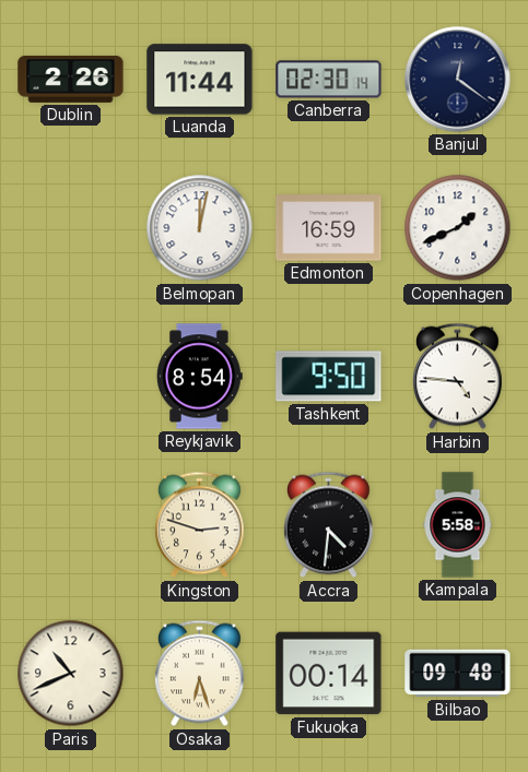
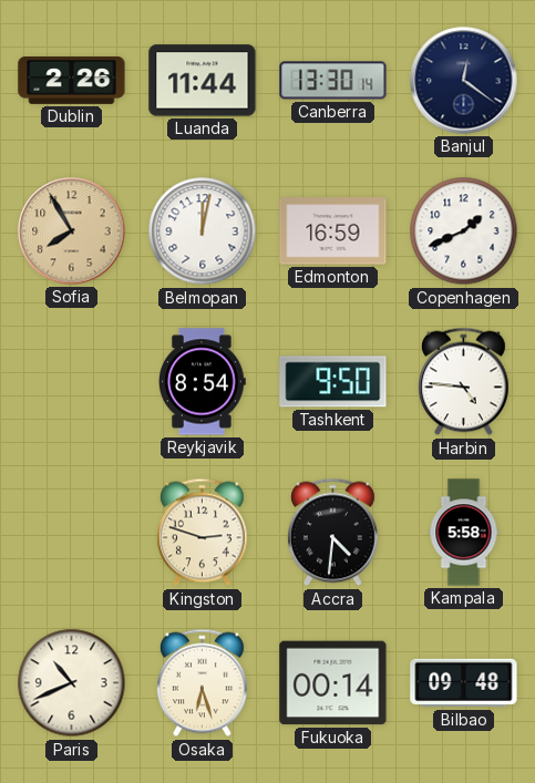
Canberra: 02:30 -> 13:30 (333, 81)
Sofia: none -> 7:55 (72, 231)
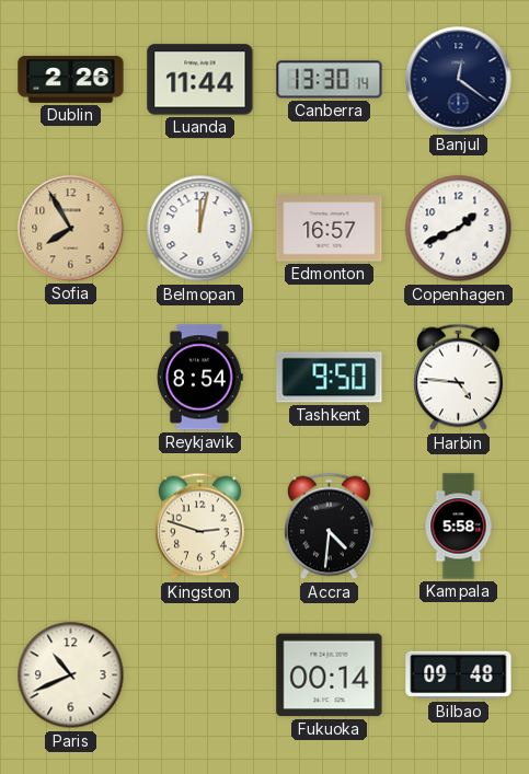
Edmonton: 16:59 -> 16:57 (330, 229)
Osaka: 6:27 -> none (203, 683)
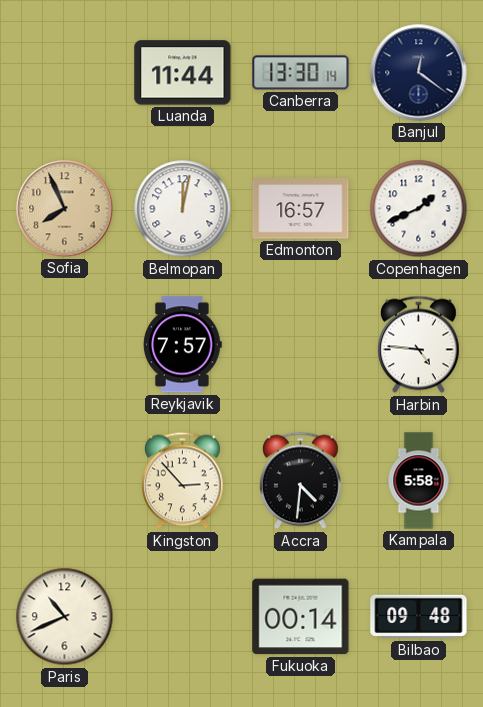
Dublin: 2:26 -> none (71, 79)
Sofia: 7:55 -> 7:56 (65, 209)
Reykjavik: 8:54 -> 7:57 (183, 345)
Tashkent: 9:50 -> none (330, 378)
Kingston: 2:48 -> 2:53 (183, 481)
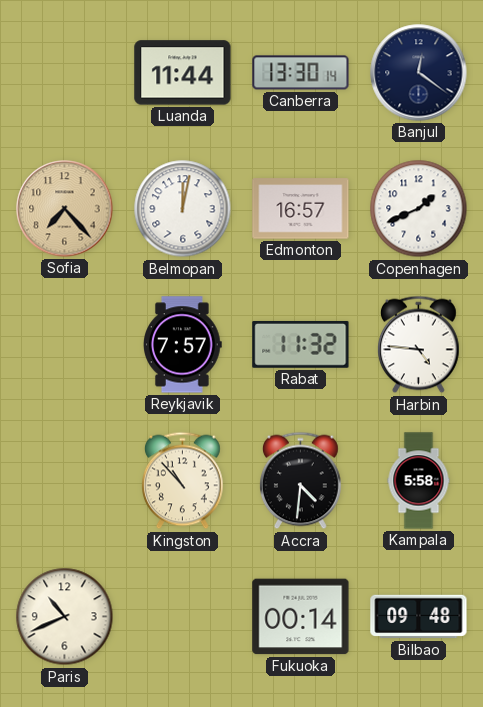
Sofia: 7:56 -> 7:23 (65, 209)
Rabat: none -> 11:32 (301, 344)
Kingston: 2:53 -> 10:53 (183, 481)
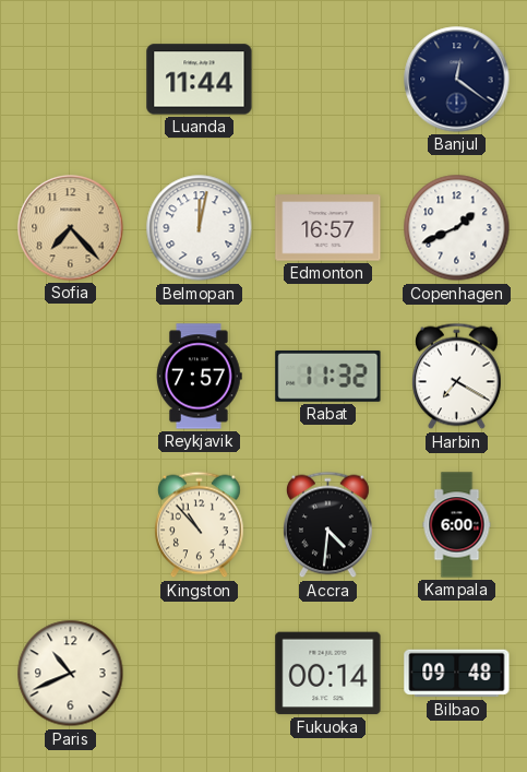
Canberra: 13:30 -> none (301, 73)
Harbin: 4:46 -> 7:20 (457, 377)
Kampala: 5:58 -> 6:00 (457, 525)
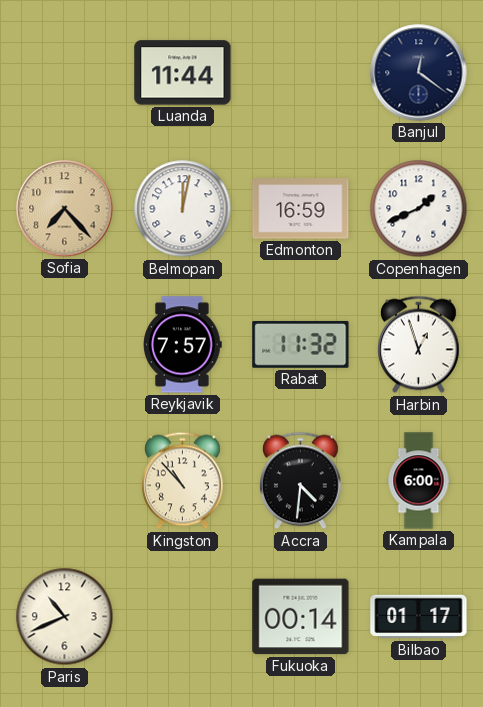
Edmonton: 16:57 -> 16:59 (301, 209)
Harbin: 7:20 -> 12:57 (419, 345)
Bilbao: 09:48 -> 01:17 (419, 617)
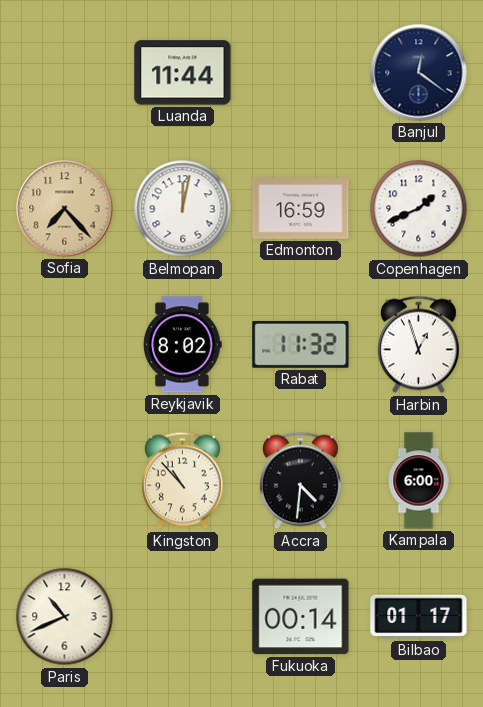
Reykjavik: 7:57 -> 8:02 (183, 345)
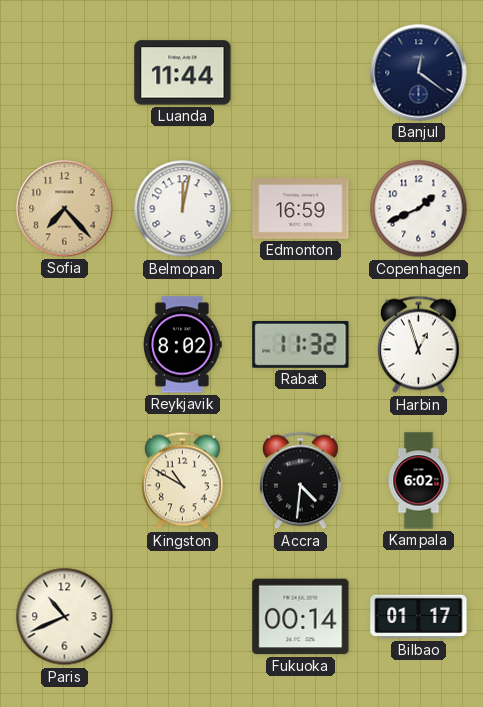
Kingston: 10:53 -> 10:50 (183, 481)
Kampala: 6:00 -> 6:02 (419, 481)
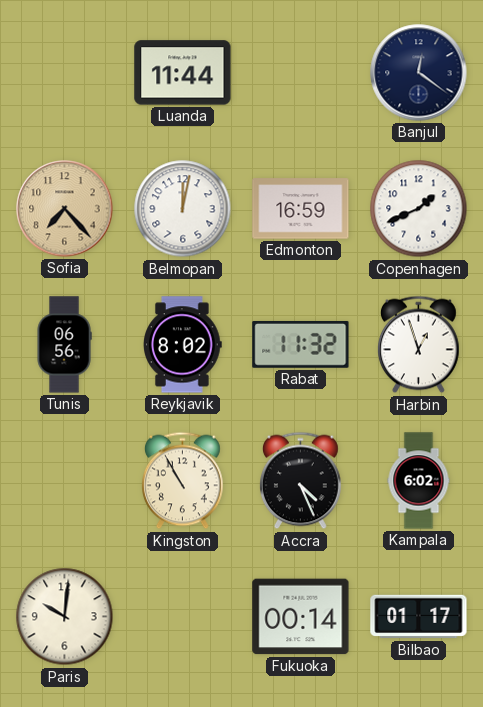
Tunis: none -> 06:56 (64, 345)
Kingston: 10:50 -> 10:55 (183, 481)
Accra: 4:31 -> 4:26 (301, 481)
Paris: 10:41 -> 10:01 (65, 617)
